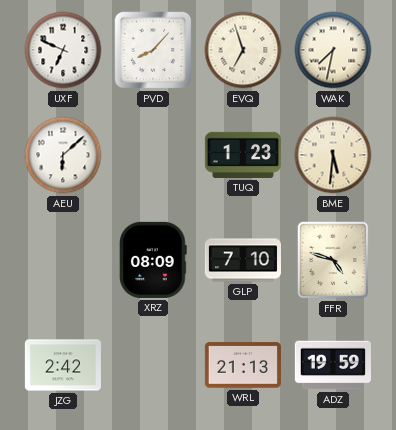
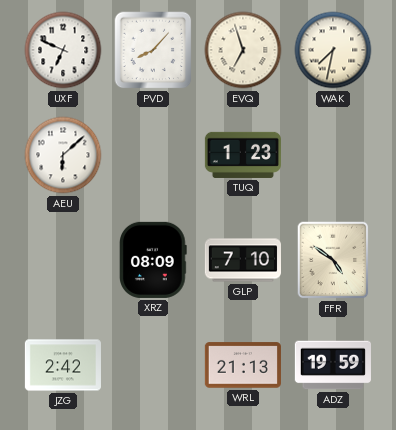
BME: 5:31 -> none (333, 155)
FFR: 4:48 -> 4:51 (333, 260)
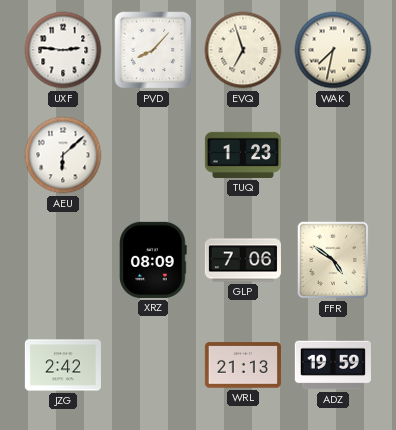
UXF: 6:49 -> 2:46 (63, 50)
GLP: 7:10 -> 7:06 (243, 260)
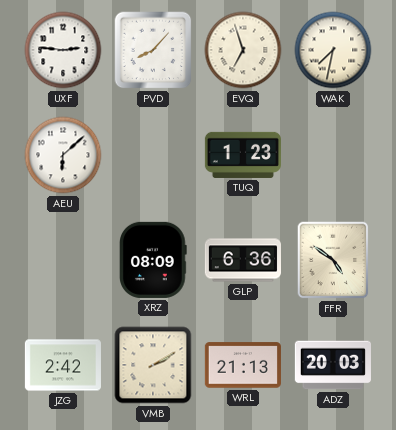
GLP: 7:06 -> 6:36 (243, 260)
VMB: none -> 2:10 (153, 365)
ADZ: 19:59 -> 20:03 (333, 365)
